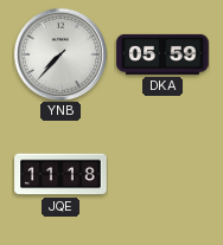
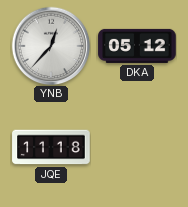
YNB: 7:37 -> 12:37 (51, 46)
DKA: 05:59 -> 05:12 (137, 46)
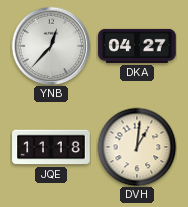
DKA: 05:12 -> 04:27 (137, 46)
DVH: none -> 1:01 (137, 147)
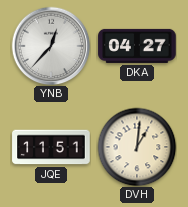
JQE: 11:18 -> 11:51 (51, 147)
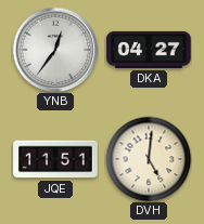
YNB: 12:37 -> 12:36 (55, 50)
DVH: 1:01 -> 5:01 (149, 159)
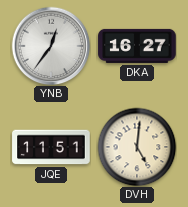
DKA: 04:27 -> 16:27 (137, 46)
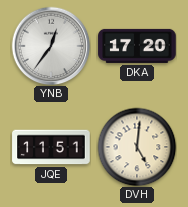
DKA: 16:27 -> 17:20 (137, 46)
